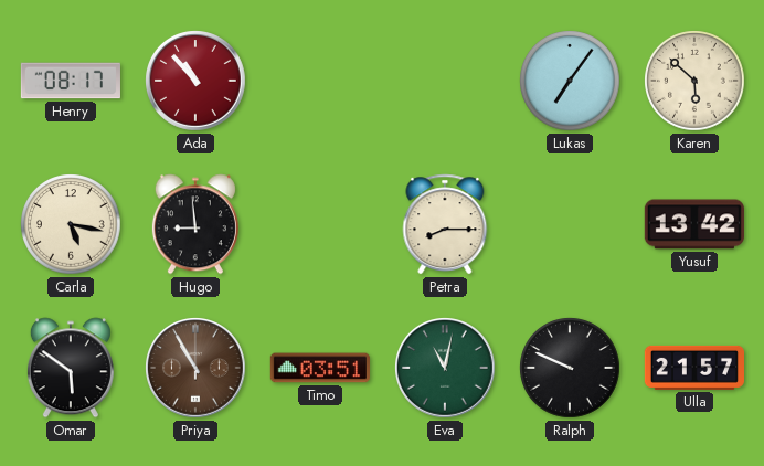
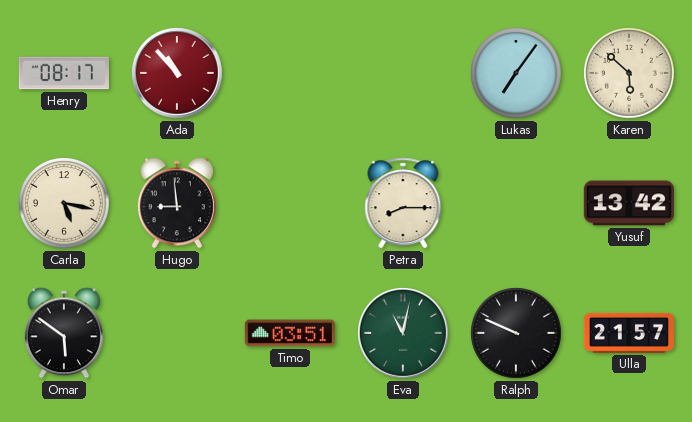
Priya: 10:55 -> none (197, 369)
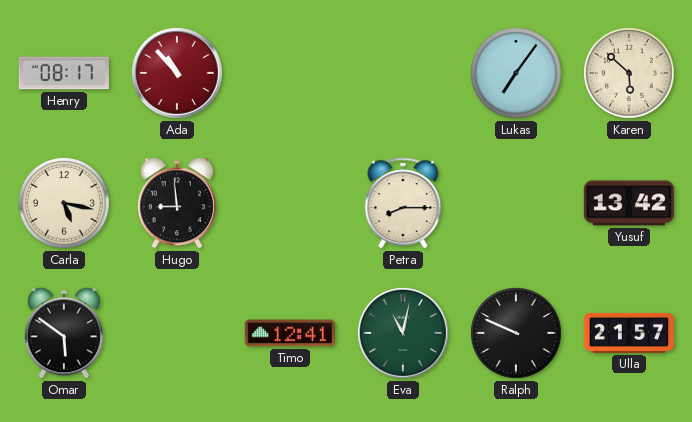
Timo: 03:51 -> 12:41 (290, 333)
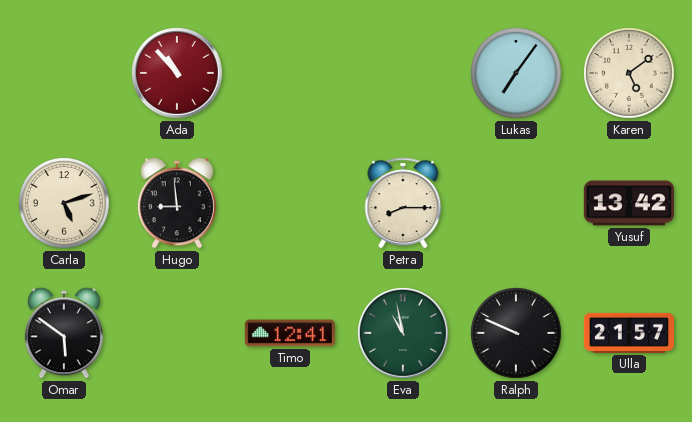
Henry: 08:17 -> none (64, 73)
Karen: 5:52 -> 5:09 (629, 73)
Carla: 5:17 -> 5:12 (64, 203)
Eva: 11:02 -> 10:58 (404, 334)
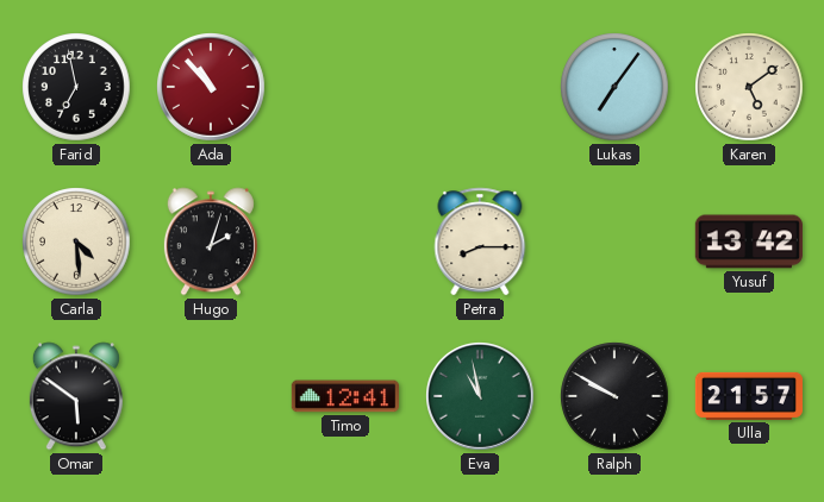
Farid: none -> 6:58 (76, 87)
Carla: 5:12 -> 4:29 (76, 241)
Hugo: 8:59 -> 2:03 (211, 241)
Ralph: 9:49 -> 9:50 (614, 396)
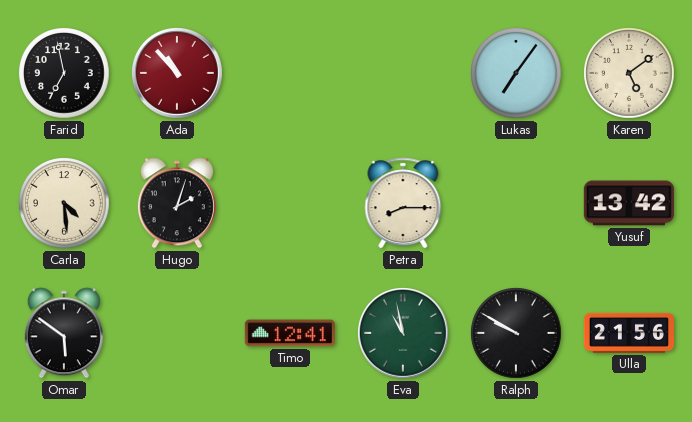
Ulla: 21:57 -> 21:56 (628, 333)
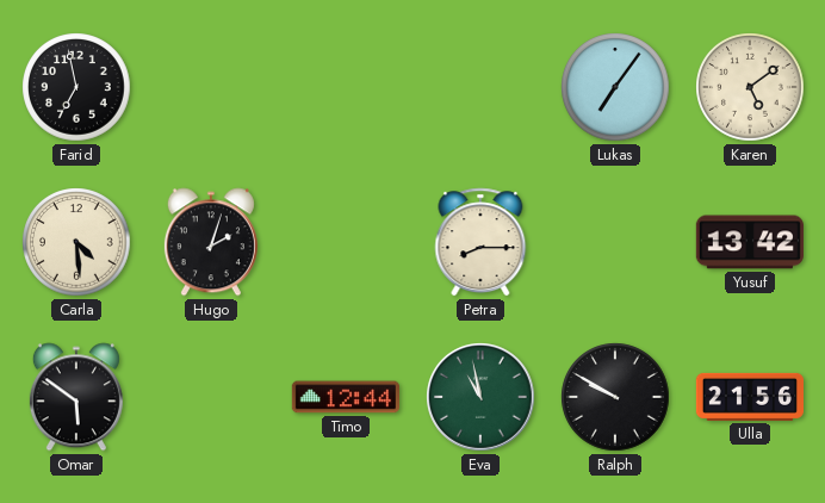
Ada: 10:53 -> none (178, 74)
Timo: 12:41 -> 12:44 (346, 397)
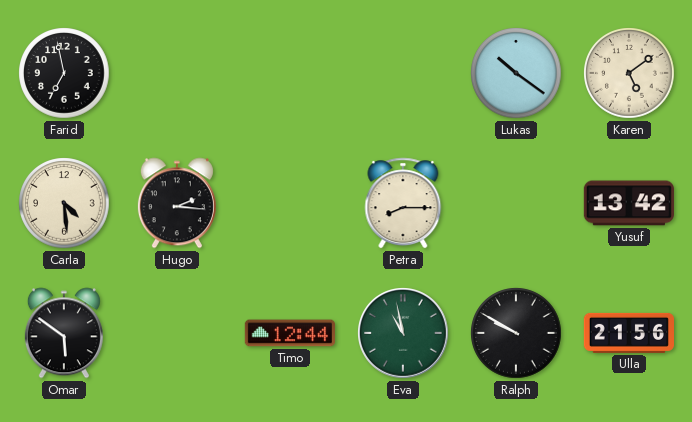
Lukas: 7:06 -> 10:21 (516, 73)
Hugo: 2:03 -> 2:16 (177, 203)
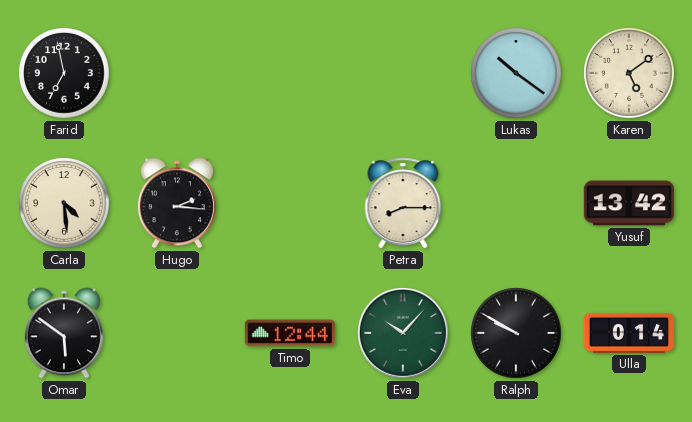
Eva: 10:58 -> 10:07 (404, 334)
Ulla: 21:56 -> 0:14 (628, 333)
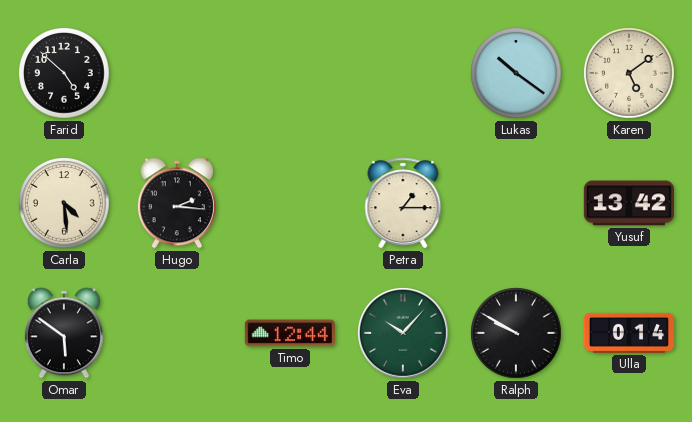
Farid: 6:58 -> 4:52 (64, 73)
Petra: 8:15 -> 1:15 (403, 203)
